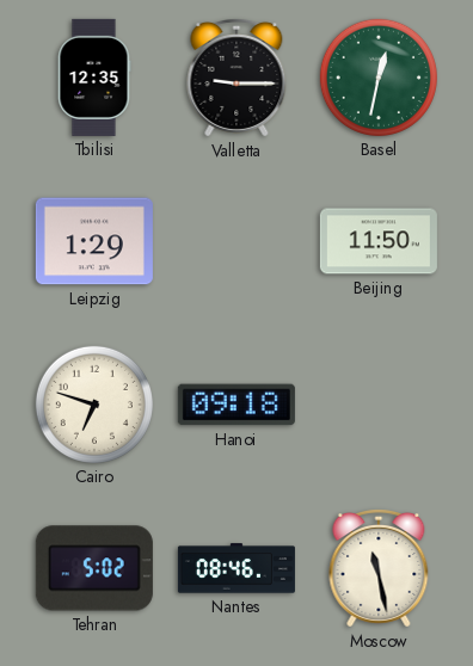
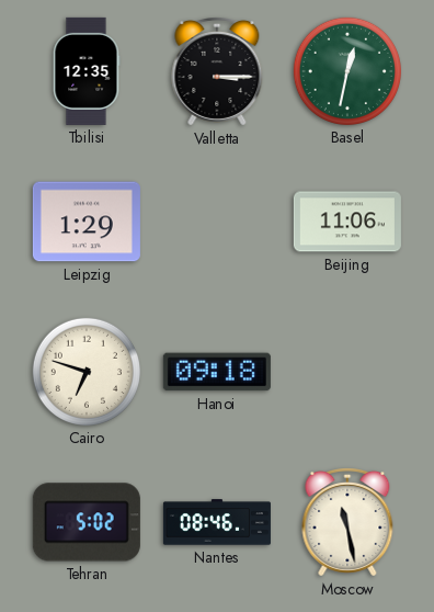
Valletta: 9:15 -> 3:15 (217, 72)
Beijing: 11:50 -> 11:06 (347, 222)
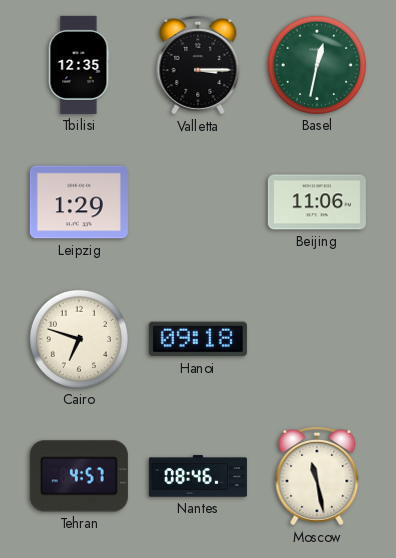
Tehran: 5:02 -> 4:57 (79, 476)
